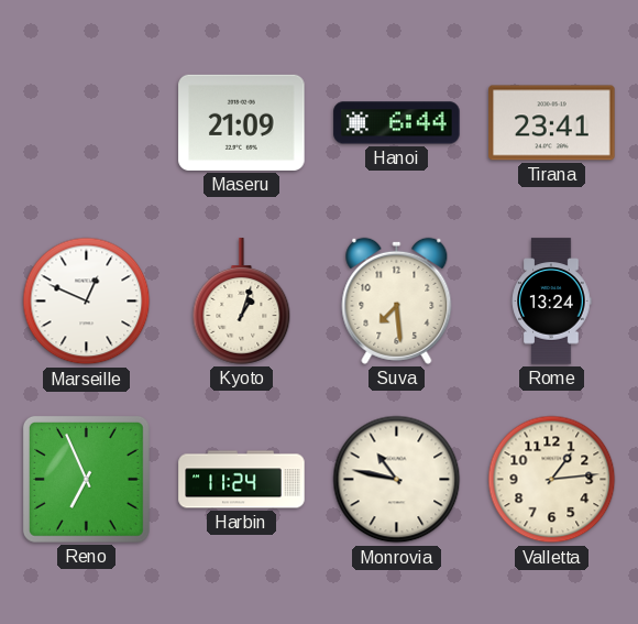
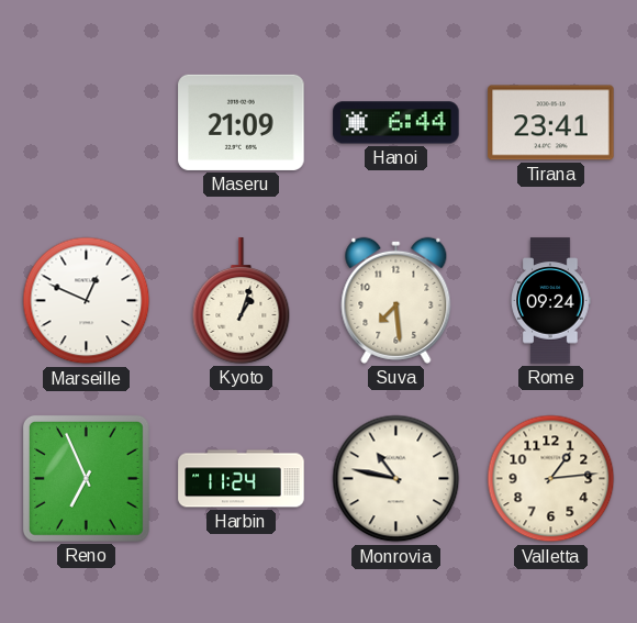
Rome: 13:24 -> 09:24 (551, 301)
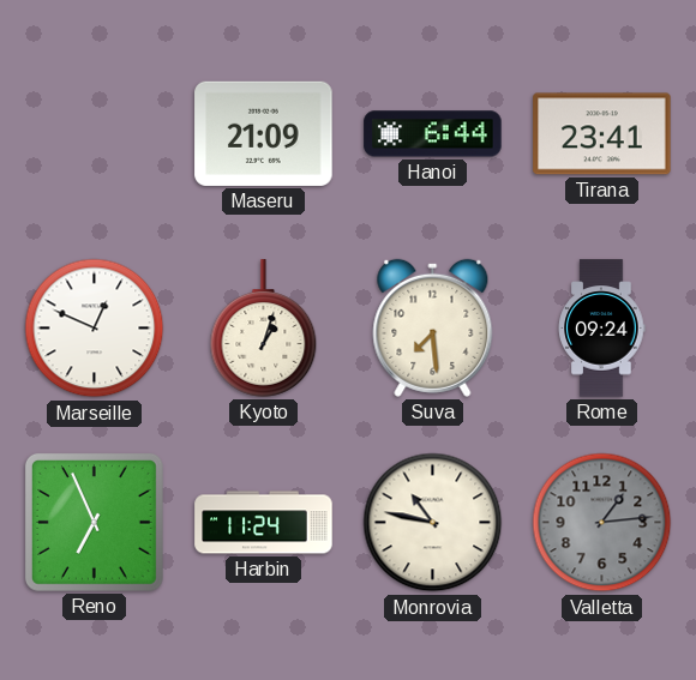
Valletta dial: cream -> grey (602, 523)
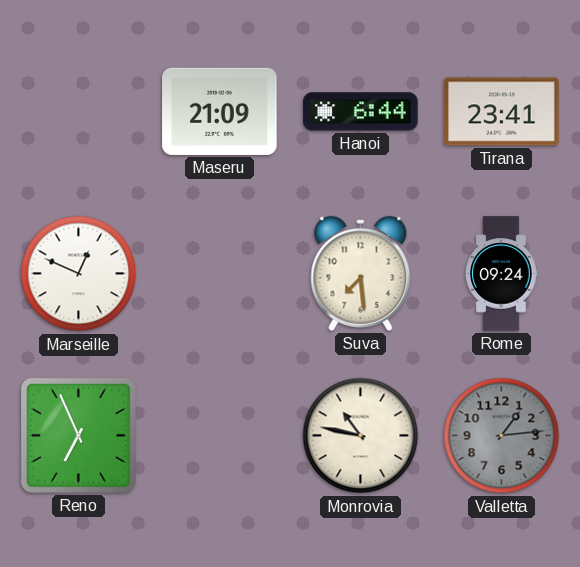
Kyoto: 1:03 -> none (264, 329)
Harbin: 11:24 -> none (264, 523)
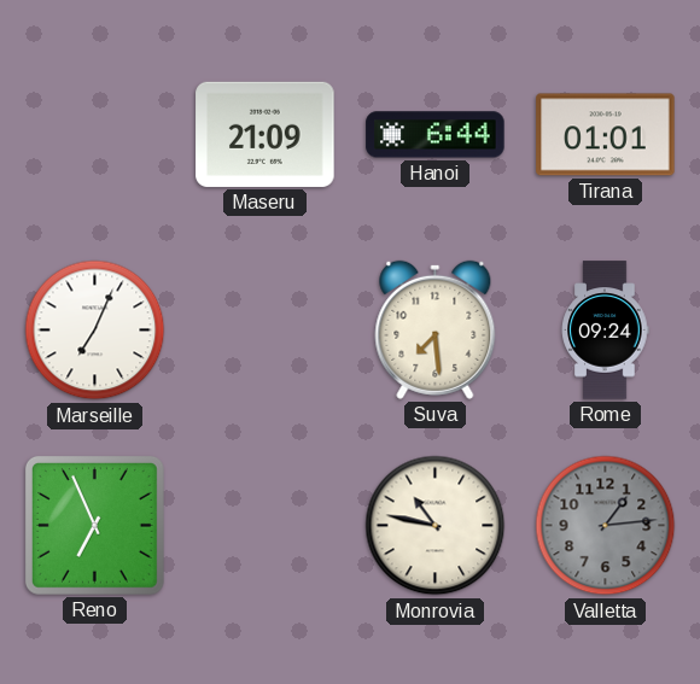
Tirana: 23:41 -> 01:01 (606, 135)
Marseille: 12:49 -> 7:04 (95, 331)
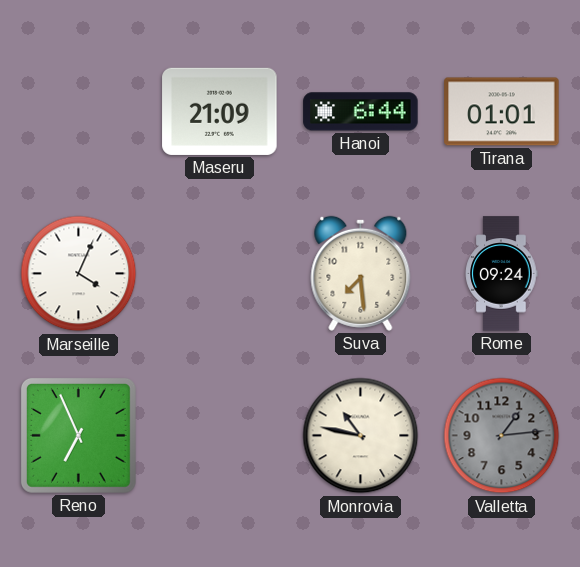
Marseille: 7:04 -> 4:04 (79, 274)
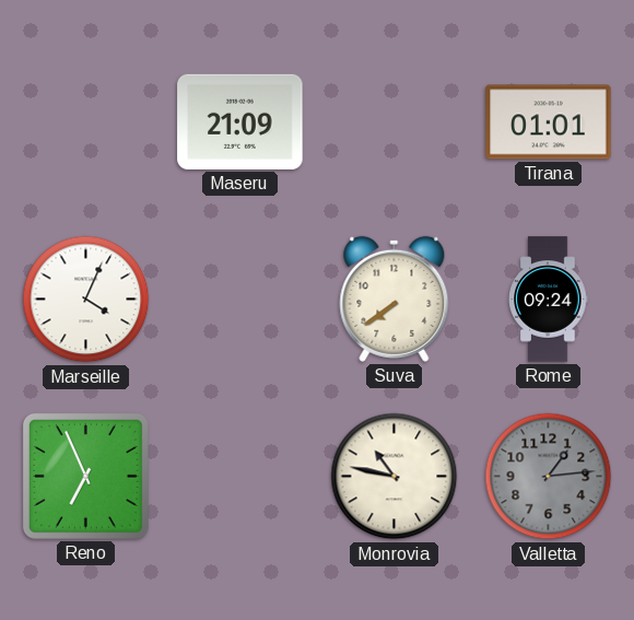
Hanoi: 6:44 -> none (361, 112)
Suva: 7:29 -> 7:39 (395, 299)
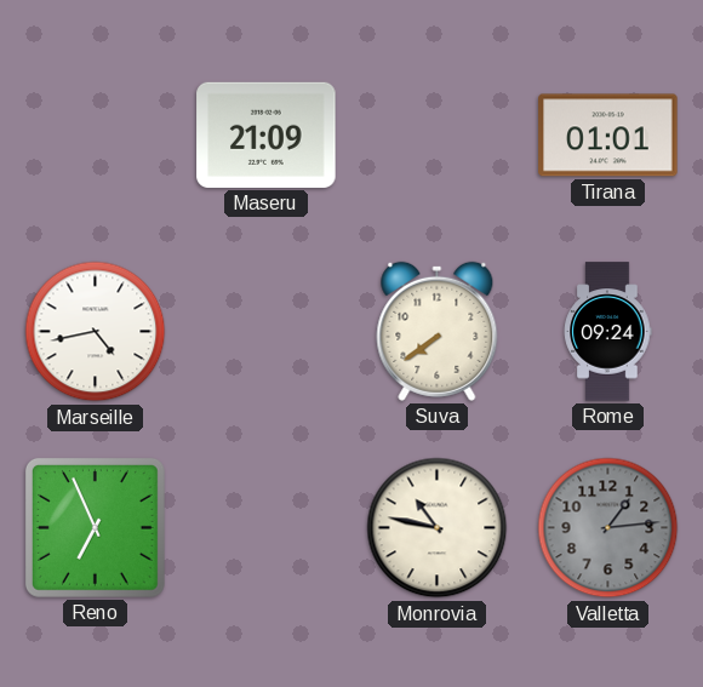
Marseille: 4:04 -> 4:43 (96, 332)
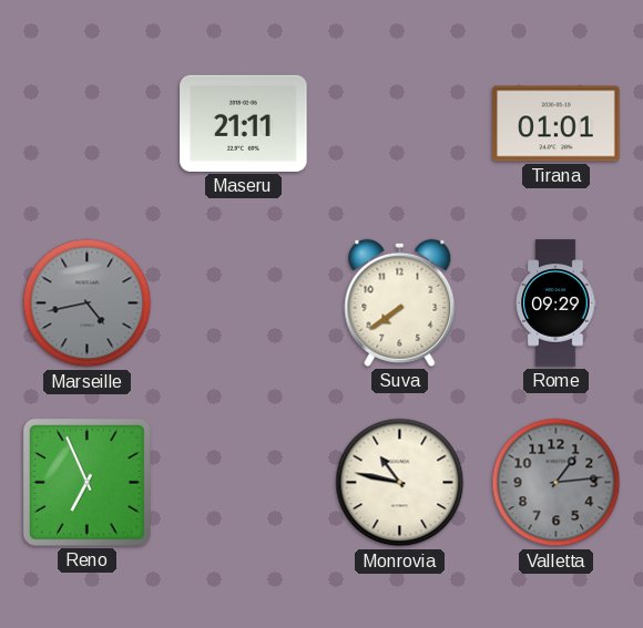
Maseru: 21:09 -> 21:11 (244, 123)
Marseille dial: white -> grey (88, 303)
Rome: 09:24 -> 09:29 (557, 303)
